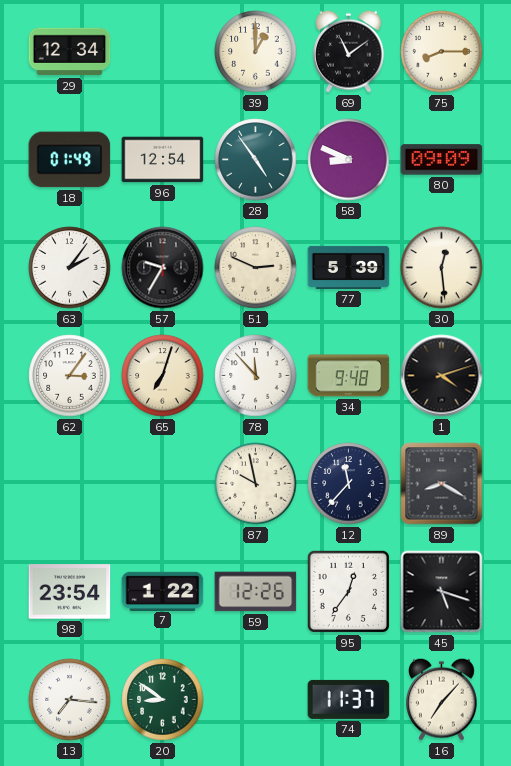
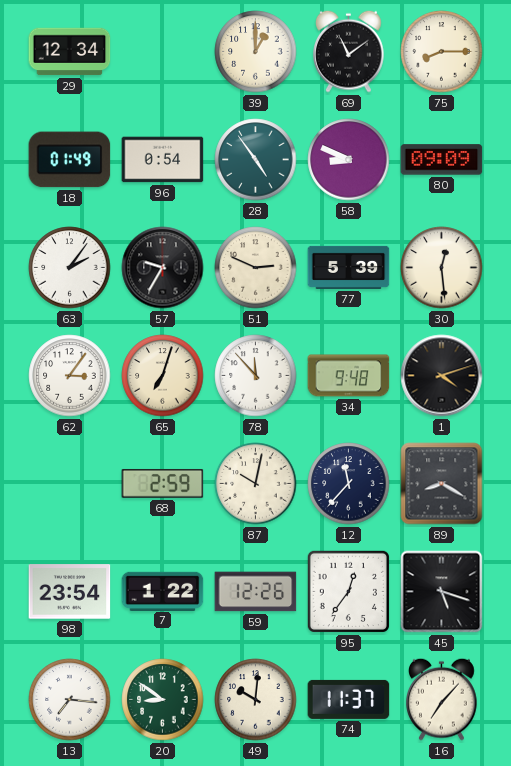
96: 12:54 -> 0:54 (163, 160)
68: none -> 2:59 (163, 483)
87: 9:58 -> 10:02 (256, 484)
49: none -> 10:01 (256, 700)
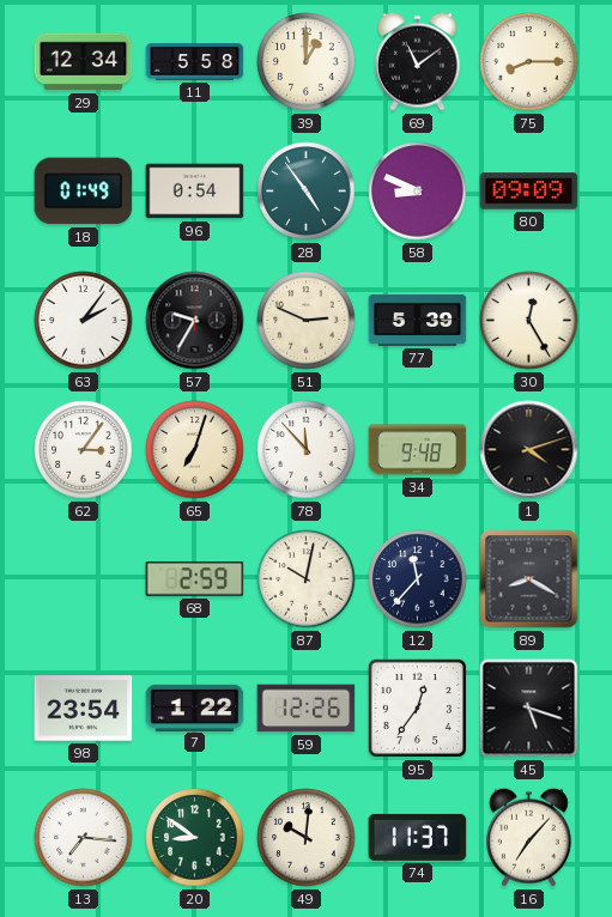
11: none -> 5:58 (195, 62)
30: 12:29 -> 12:25 (529, 321)
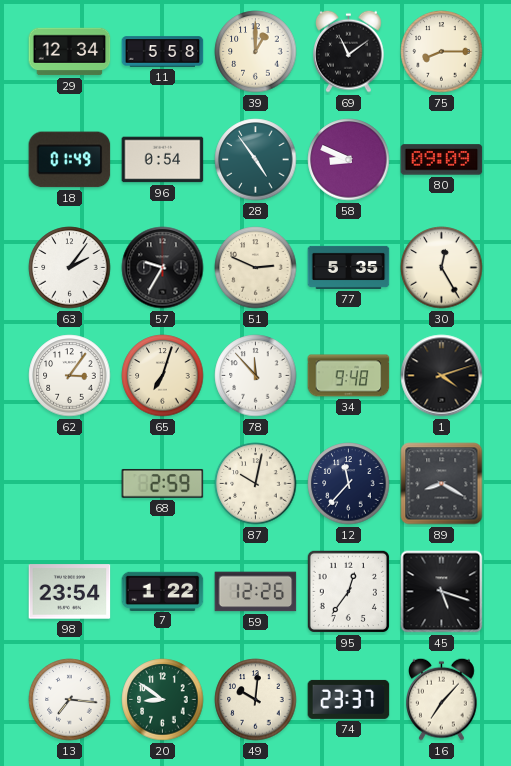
77: 5:39 -> 5:35 (349, 267)
74: 11:37 -> 23:37 (349, 699)
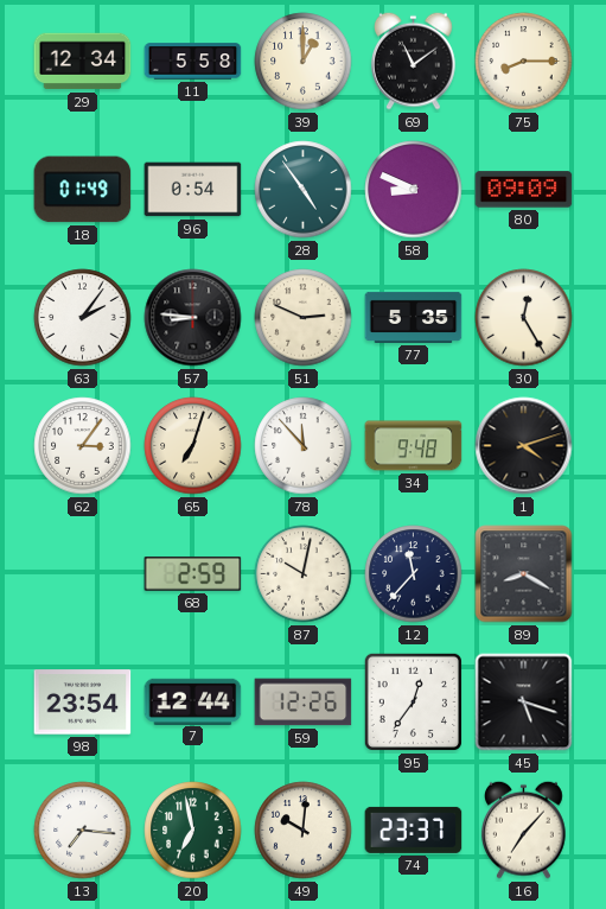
57: 9:35 -> 8:46 (193, 318)
7: 1:22 -> 12:44 (193, 701)
20: 8:51 -> 6:58 (193, 831)
